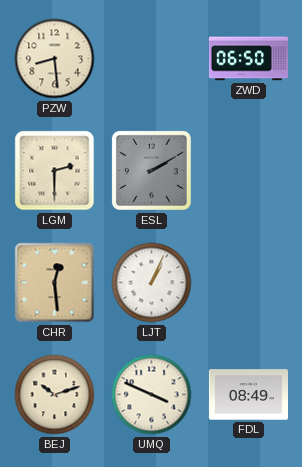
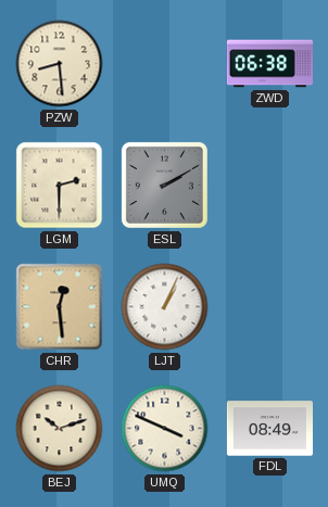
ZWD: 06:50 -> 06:38 (269, 64)
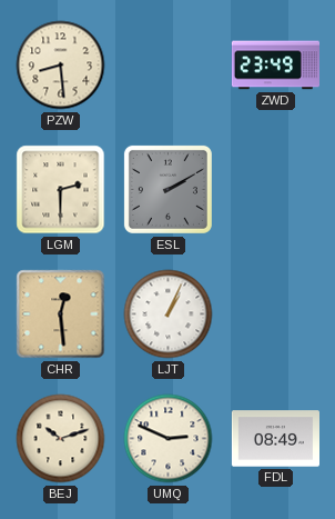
ZWD: 06:38 -> 23:49 (275, 66)
UMQ: 3:49 -> 2:49 (169, 439)
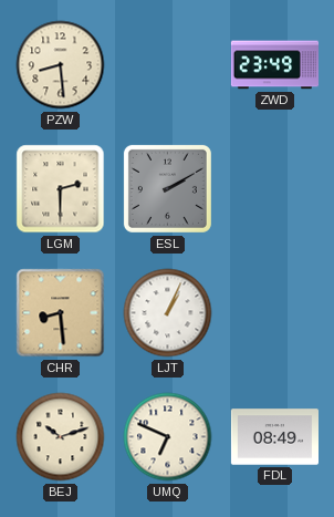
CHR: 12:29 -> 8:29 (61, 313)
UMQ: 2:49 -> 6:49 (168, 437)
